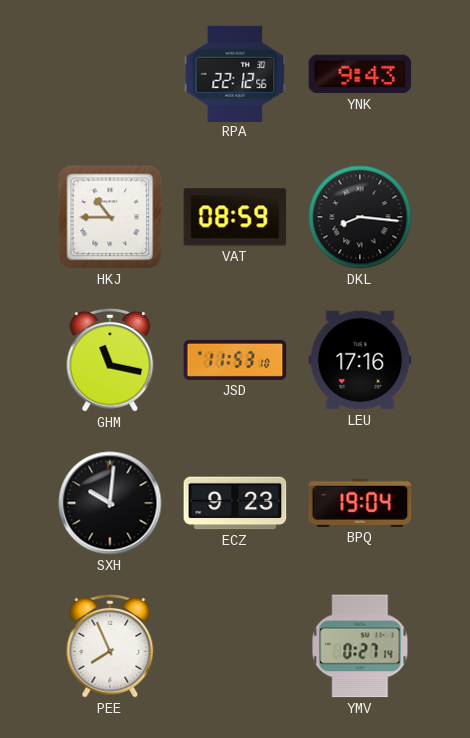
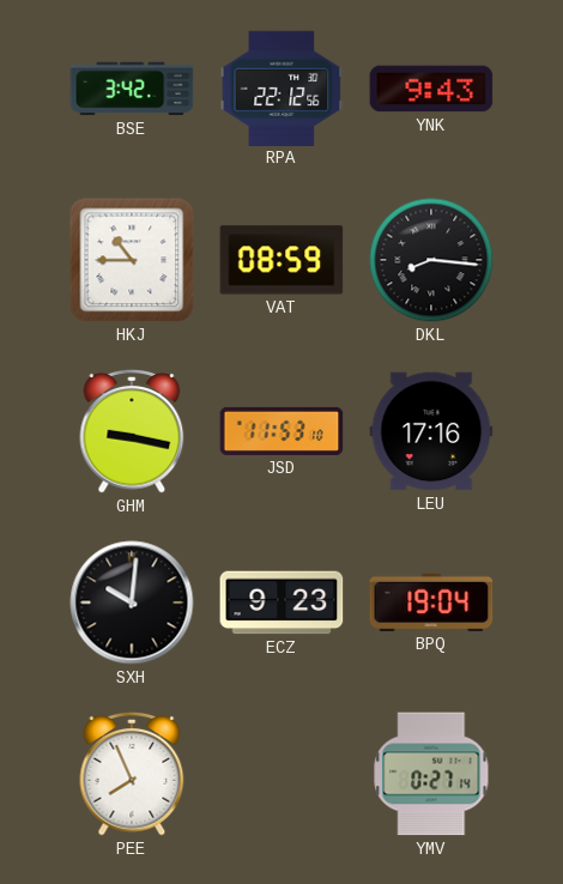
BSE: none -> 3:42 (132, 89)
GHM: 11:17 -> 9:17 (132, 432)
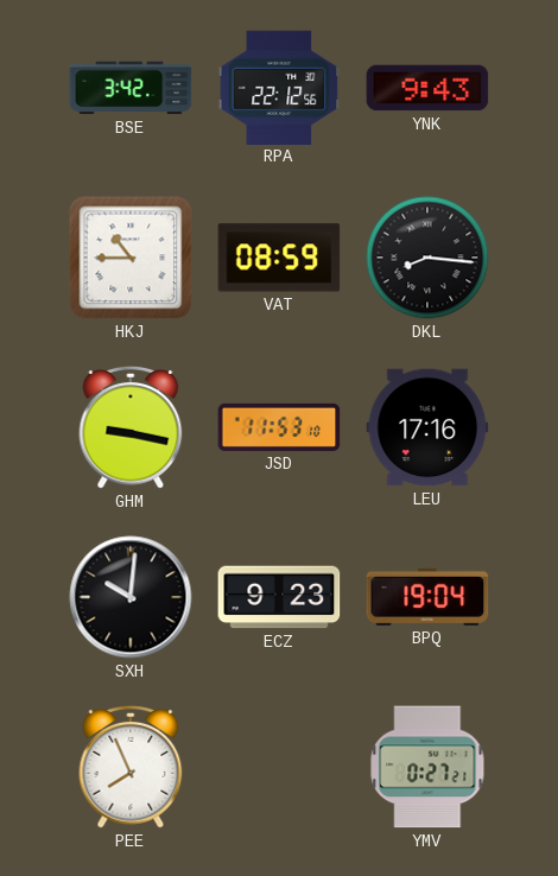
YMV: 0:27:14 -> 0:27:21 (427, 767)
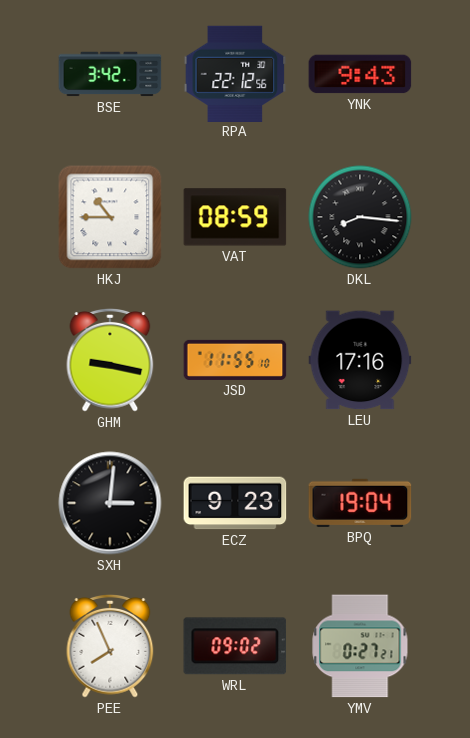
JSD: 11:53 -> 11:55 (235, 360)
SXH: 10:01 -> 3:01 (110, 503)
WRL: none -> 09:02 (235, 646)
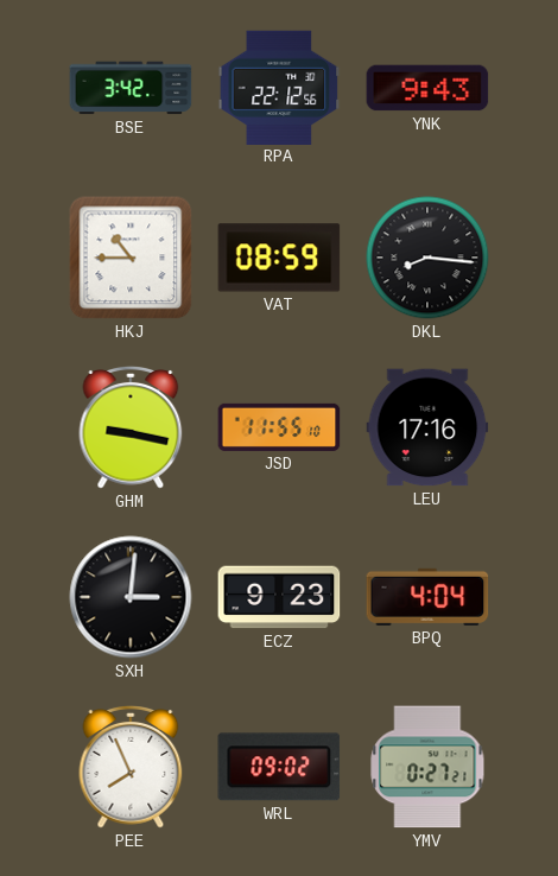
BPQ: 19:04 -> 4:04 (427, 597)
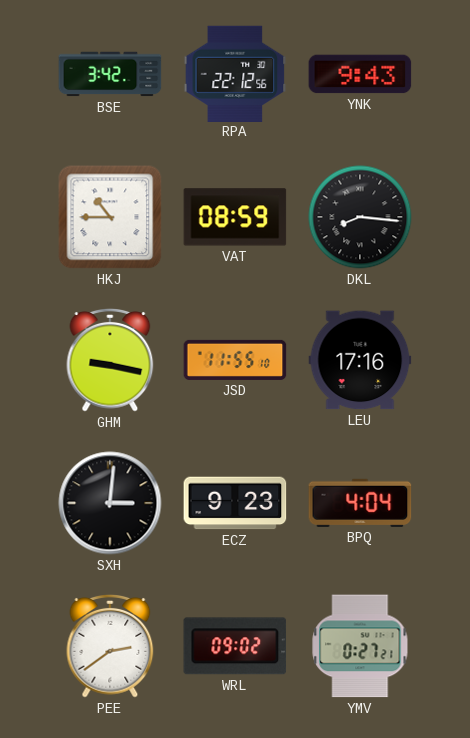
PEE: 7:56 -> 2:39 (110, 647)
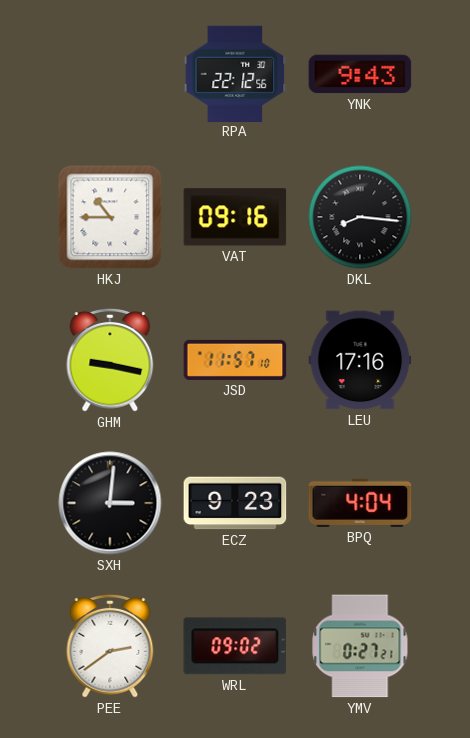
BSE: 3:42 -> none (110, 74)
VAT: 08:59 -> 09:16 (235, 217)
JSD: 11:55 -> 11:57 (235, 360)
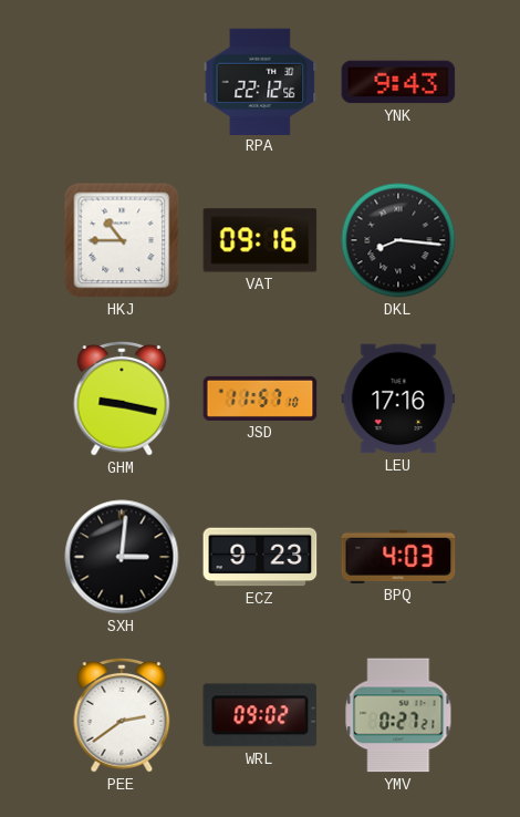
BPQ: 4:04 -> 4:03 (398, 557)
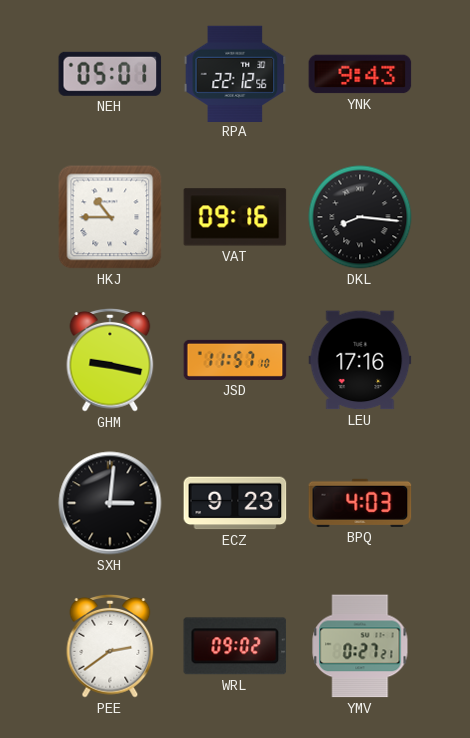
NEH: none -> 05:01 (110, 74)
